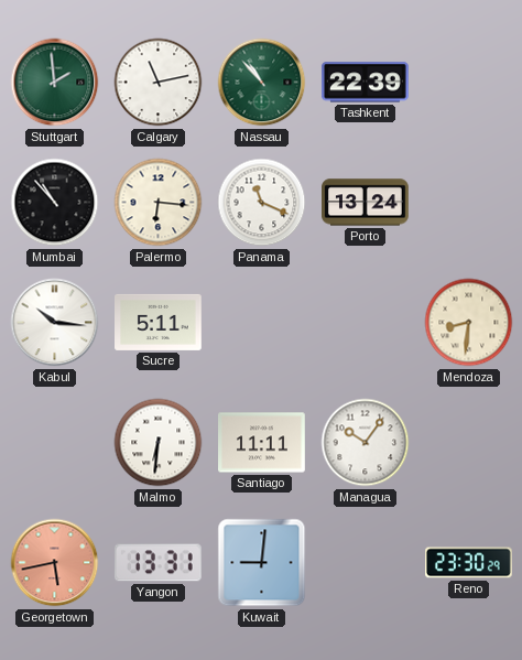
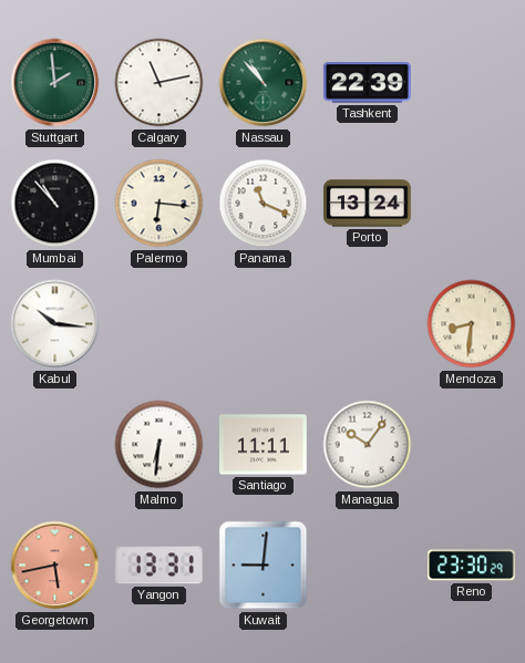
Sucre: 5:11 -> none (159, 322)
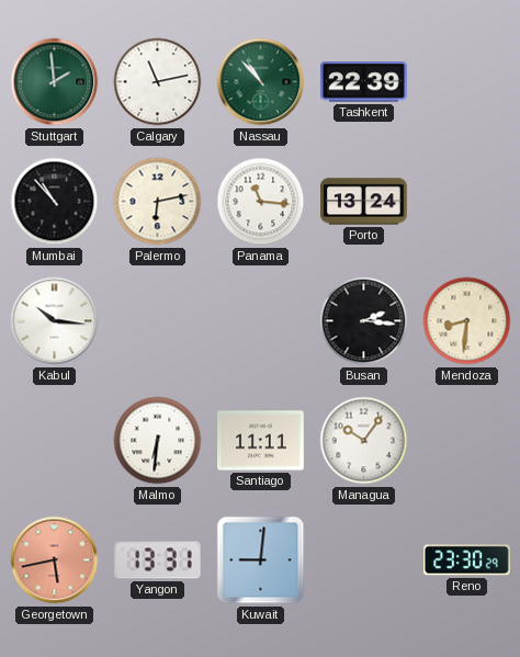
Palermo: 6:16 -> 6:13 (158, 202)
Panama: 11:19 -> 11:16 (261, 202)
Busan: none -> 2:16 (364, 321)
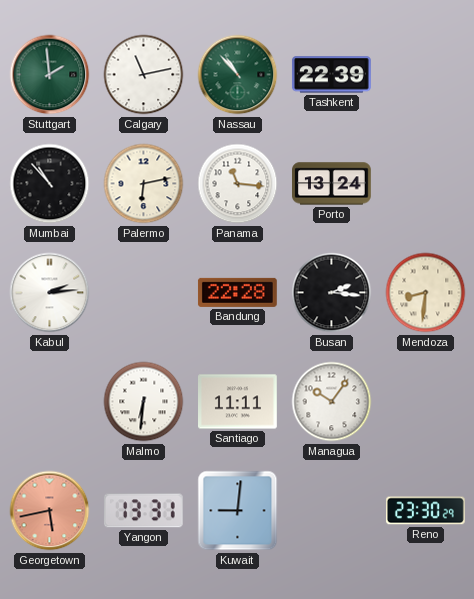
Kabul: 10:16 -> 2:14 (50, 293)
Bandung: none -> 22:28 (237, 292)
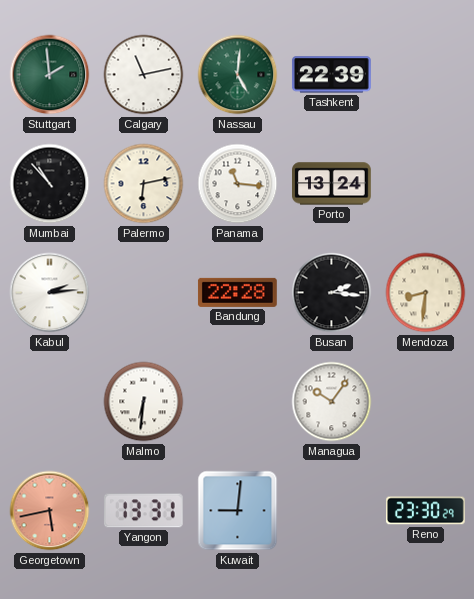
Nassau: 10:53 -> 5:01 (238, 75)
Santiago: 11:11 -> none (238, 402)
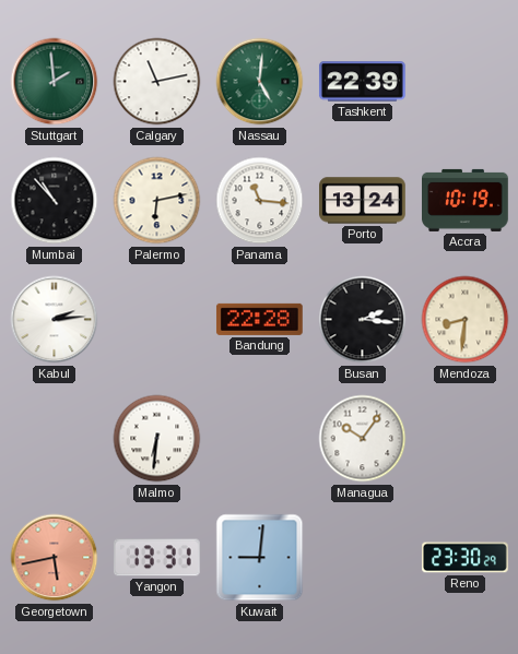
Accra: none -> 10:19 (466, 200)
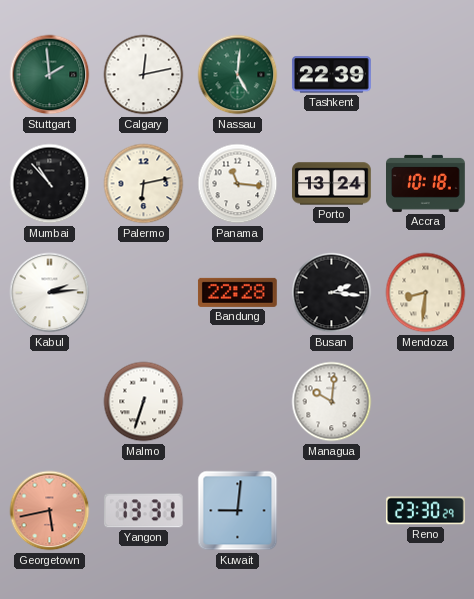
Calgary: 11:13 -> 12:13 (144, 75)
Accra: 10:19 -> 10:18 (426, 183)
Malmo: 6:31 -> 6:33 (144, 402)
Managua: 10:06 -> 10:01 (332, 402)
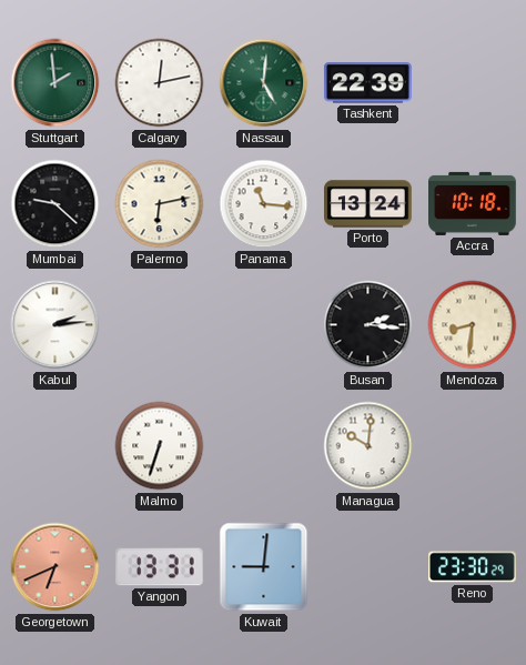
Mumbai: 10:53 -> 9:22 (55, 204)
Bandung: 22:28 -> none (237, 292)
Georgetown: 5:43 -> 6:41 (55, 567)
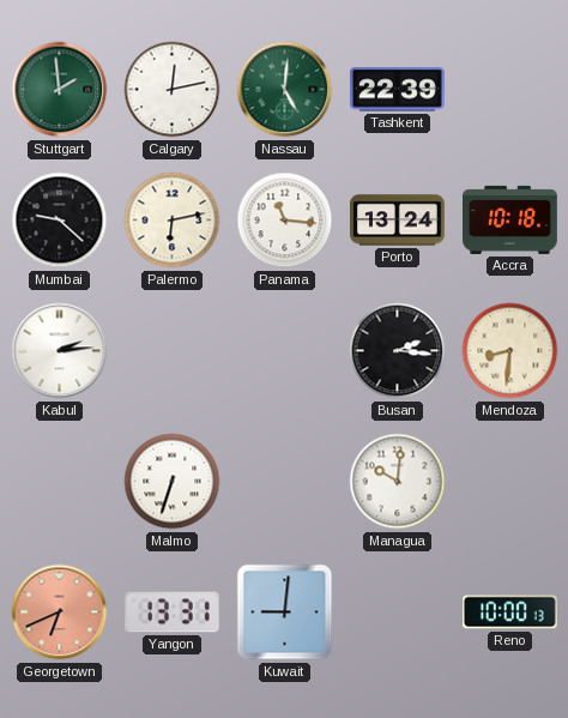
Reno: 23:30 -> 10:00 (510, 613)
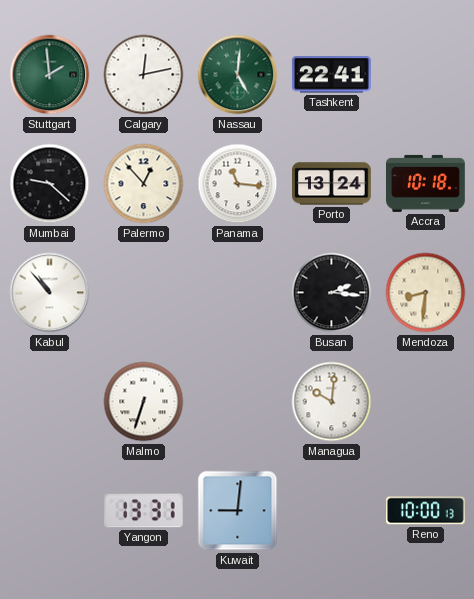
Tashkent: 22:39 -> 22:41 (332, 75)
Palermo: 6:13 -> 12:53 (144, 184)
Kabul: 2:14 -> 10:53 (50, 293)
Georgetown: 6:41 -> none (60, 613)
